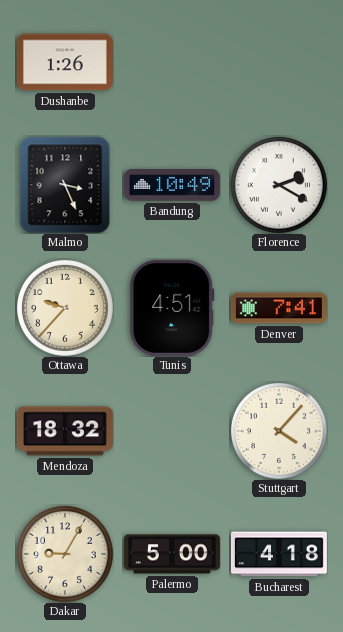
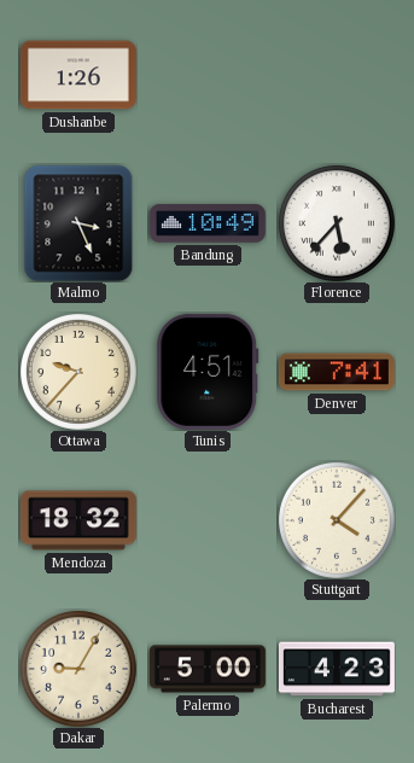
Florence: 2:20 -> 5:37 (337, 223)
Bucharest: 4:18 -> 4:23 (337, 669)
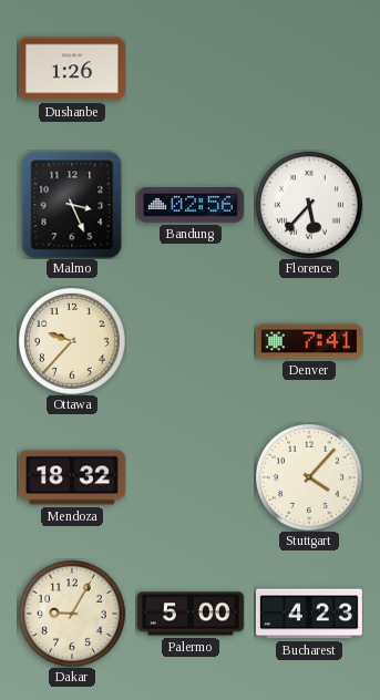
Bandung: 10:49 -> 02:56 (191, 205)
Tunis: 4:51 -> none (208, 372)
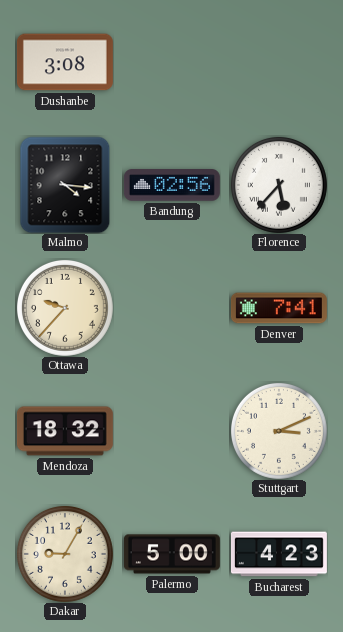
Dushanbe: 1:26 -> 3:08 (65, 62)
Malmo: 3:26 -> 4:16 (65, 185)
Stuttgart: 4:07 -> 3:11 (279, 431)
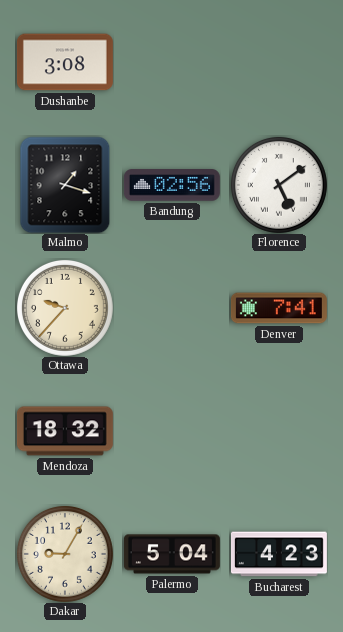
Malmo: 4:16 -> 1:18 (65, 185)
Florence: 5:37 -> 5:09 (279, 185)
Stuttgart: 3:11 -> none (279, 431)
Palermo: 5:00 -> 5:04 (172, 554)
